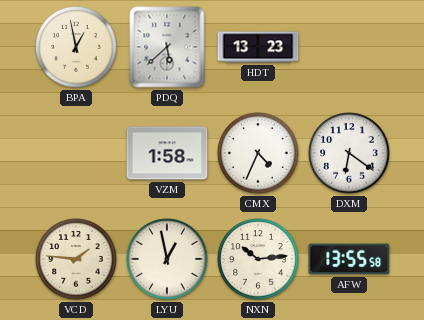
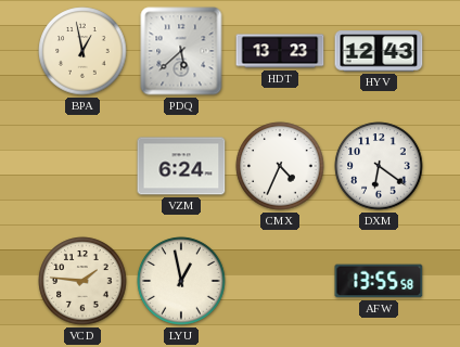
HYV: none -> 12:43 (379, 51)
VZM: 1:58 -> 6:24 (181, 166)
NXN: 10:14 -> none (258, 259)
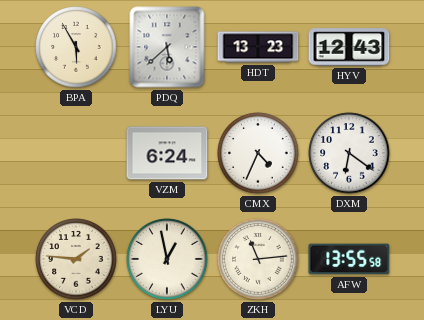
BPA: 12:58 -> 5:55 (76, 47)
ZKH: none -> 11:14 (258, 259)
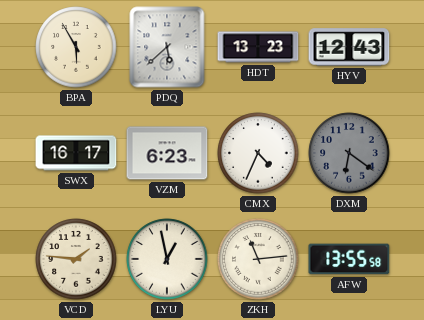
SWX: none -> 16:17 (76, 153)
VZM: 6:24 -> 6:23 (167, 153)
DXM dial: white -> grey (349, 153)
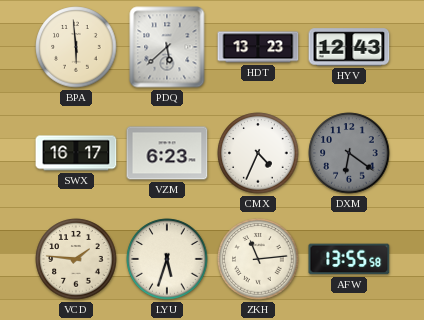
BPA: 5:55 -> 5:59 (76, 47)
LYU: 12:58 -> 5:33 (167, 259)
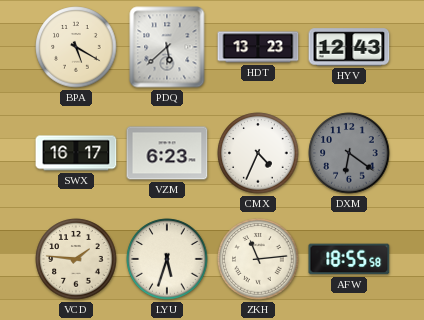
BPA: 5:59 -> 5:20 (76, 47)
AFW: 13:55 -> 18:55 (349, 259)
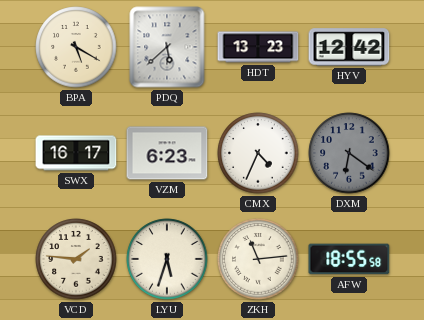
HYV: 12:43 -> 12:42 (349, 47)
